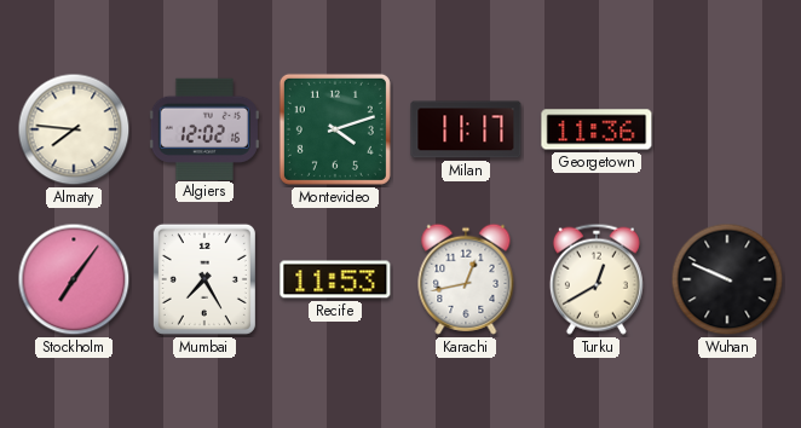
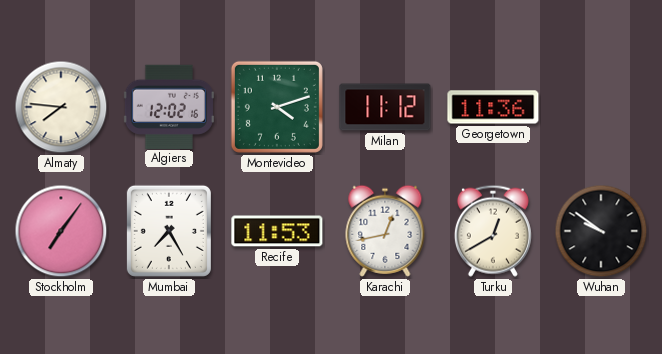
Milan: 11:17 -> 11:12 (385, 107)
Wuhan: 9:49 -> 9:51 (601, 231)
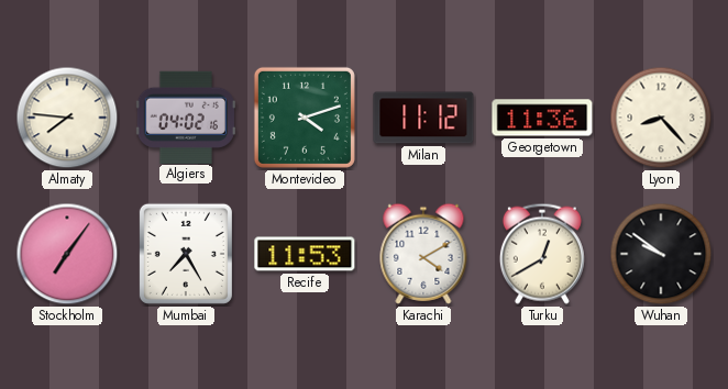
Algiers: 12:02 -> 04:02 (186, 116)
Lyon: none -> 8:23 (661, 118)
Karachi: 12:43 -> 4:10 (423, 254)
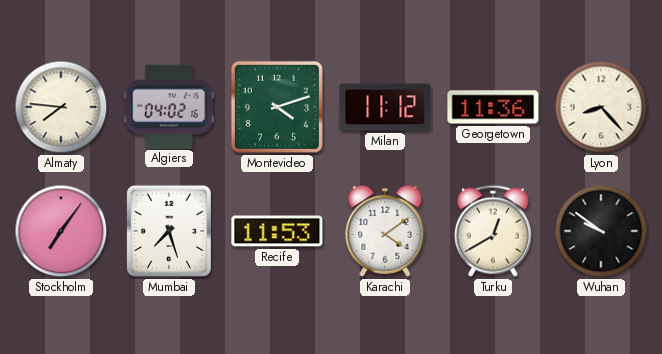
Mumbai: 7:25 -> 7:27 (169, 231)
Karachi: 4:10 -> 4:09 (385, 231)
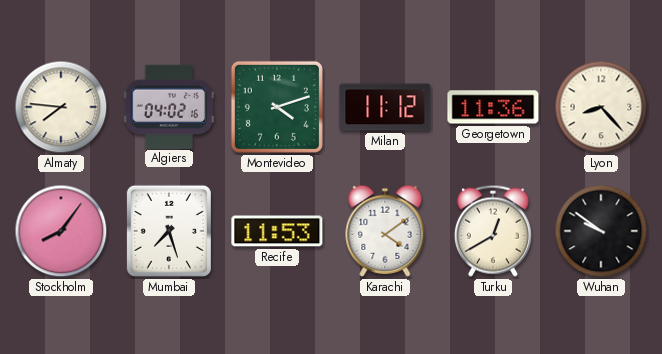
Stockholm: 7:06 -> 8:06 (61, 231)
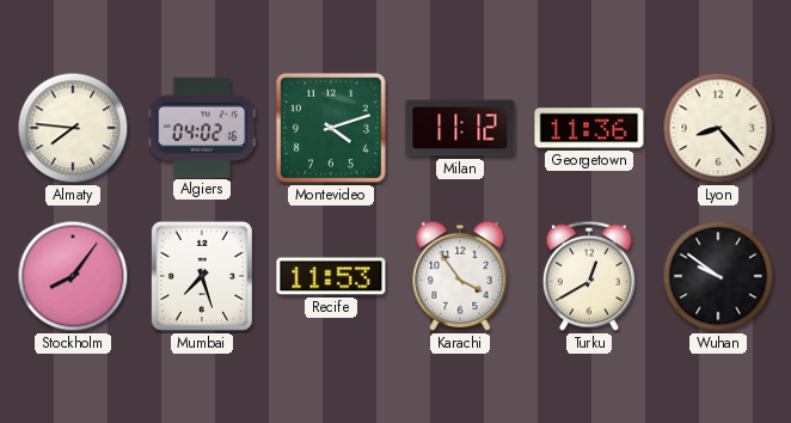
Karachi: 4:09 -> 3:54 (460, 276)
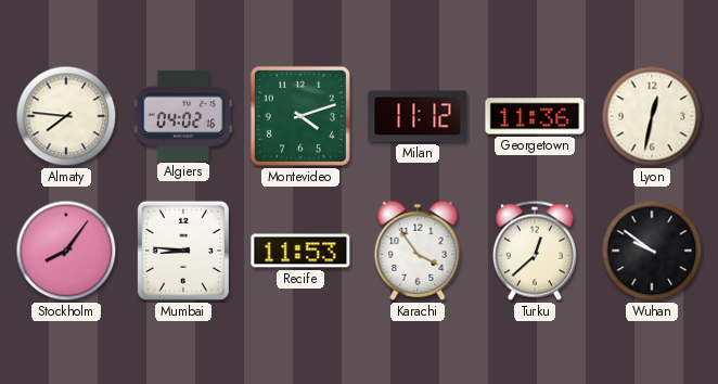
Lyon: 8:23 -> 12:32 (652, 116)
Mumbai: 7:27 -> 8:46 (183, 251)
Turku: 12:40 -> 12:38 (535, 251)
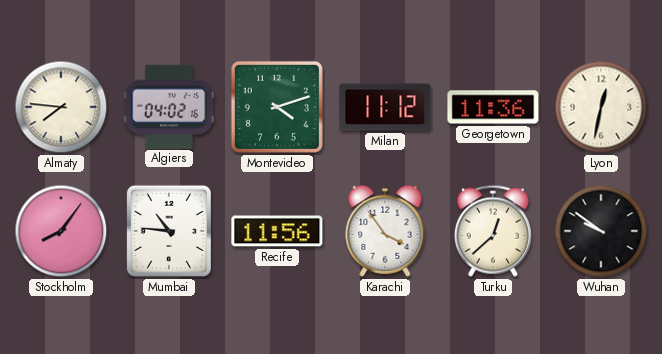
Mumbai: 8:46 -> 10:46 (169, 231)
Recife: 11:53 -> 11:56 (277, 231)
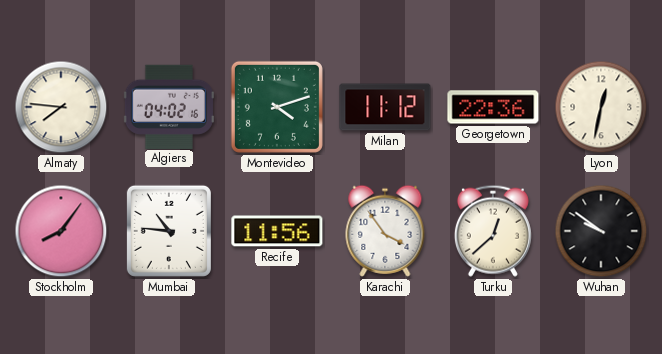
Georgetown: 11:36 -> 22:36 (493, 107)
